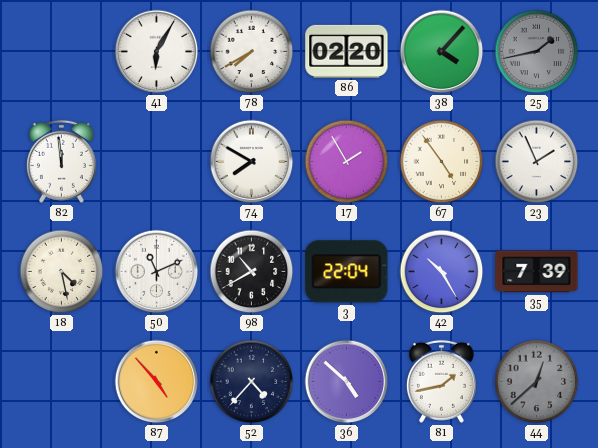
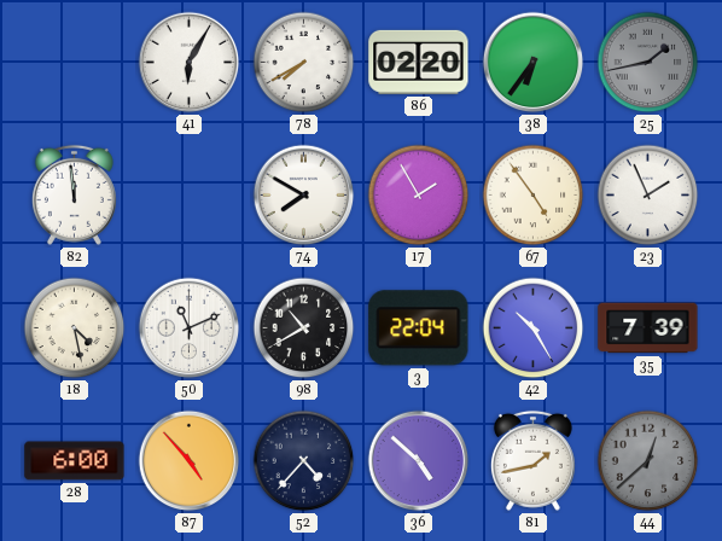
38: 4:07 -> 6:36 (534, 63)
28: none -> 6:00 (75, 461)
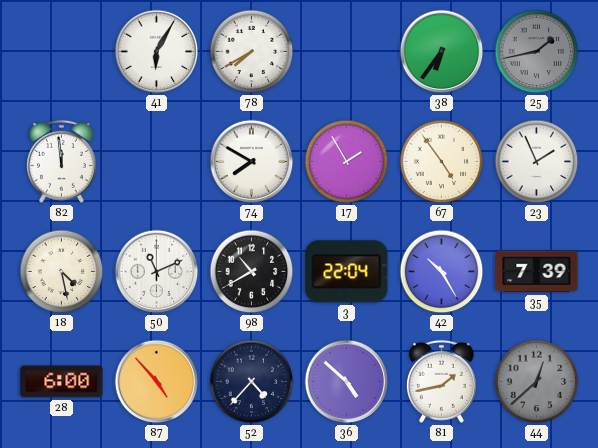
86: 02:20 -> none (419, 62)
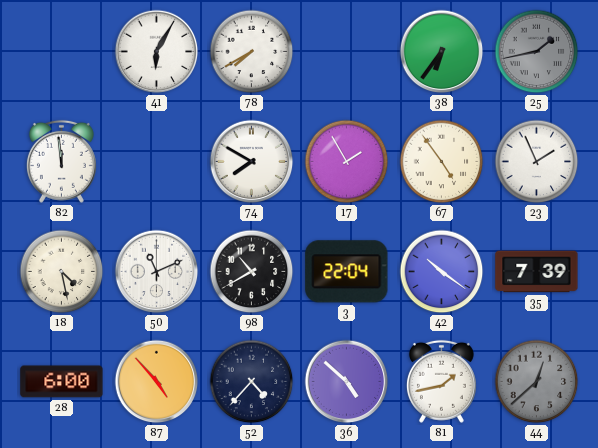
42: 10:25 -> 10:21 (442, 272)
